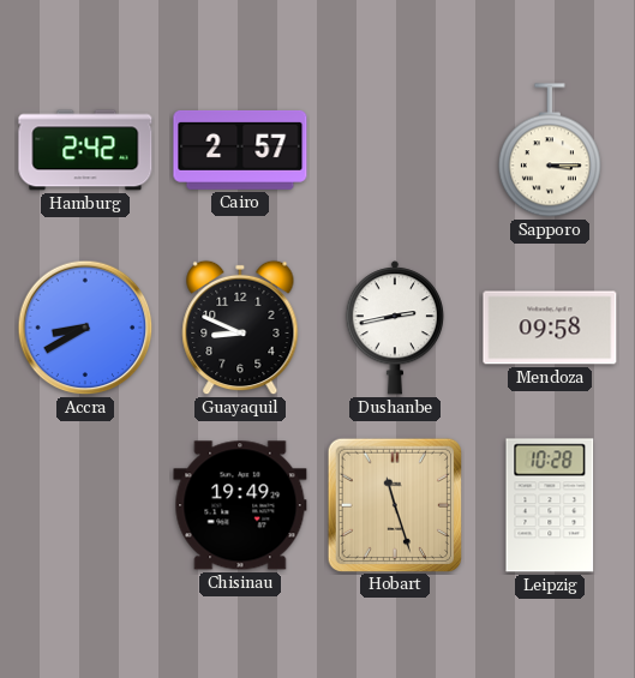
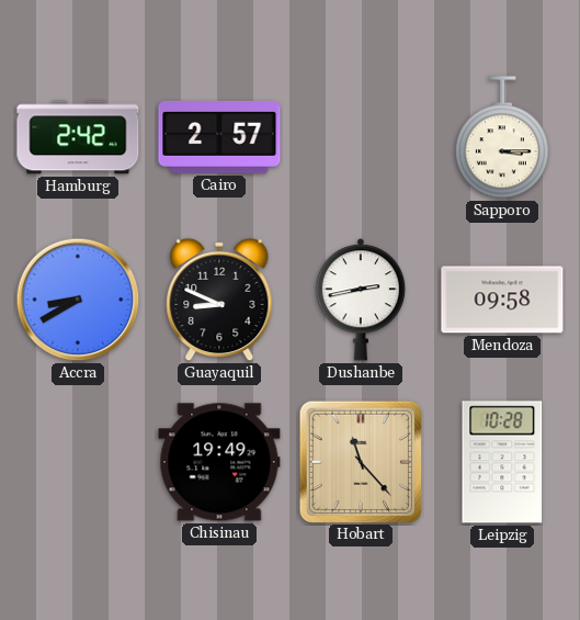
Hobart: 11:27 -> 11:23 (360, 461)
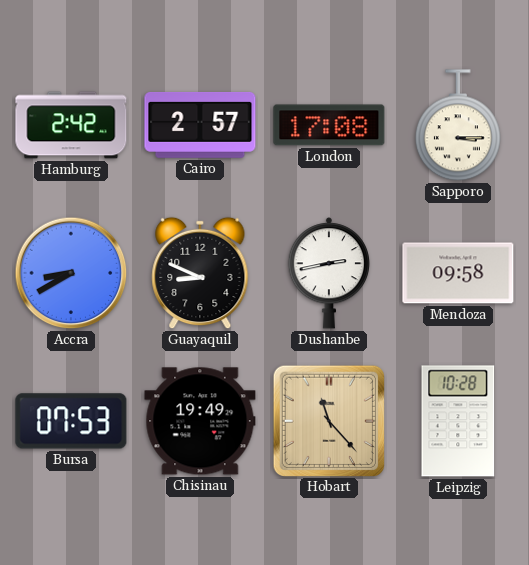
London: none -> 17:08 (329, 125)
Bursa: none -> 07:53 (71, 421)
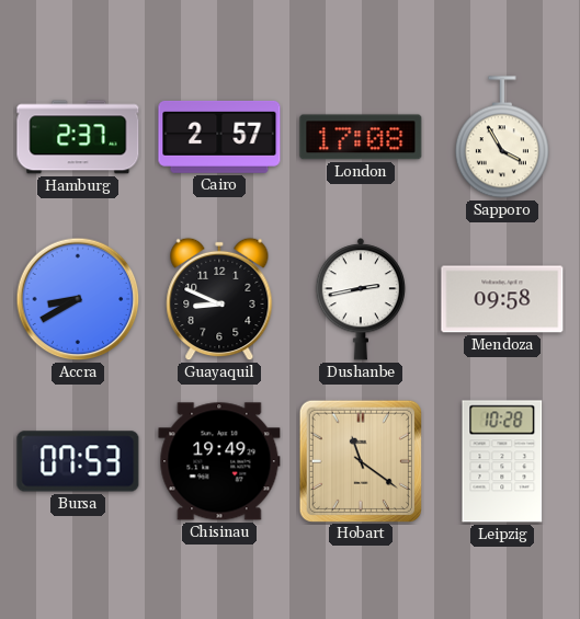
Hamburg: 2:42 -> 2:37 (78, 137)
Sapporo: 3:15 -> 3:55 (502, 138)
Hobart: 11:23 -> 11:21 (360, 460)
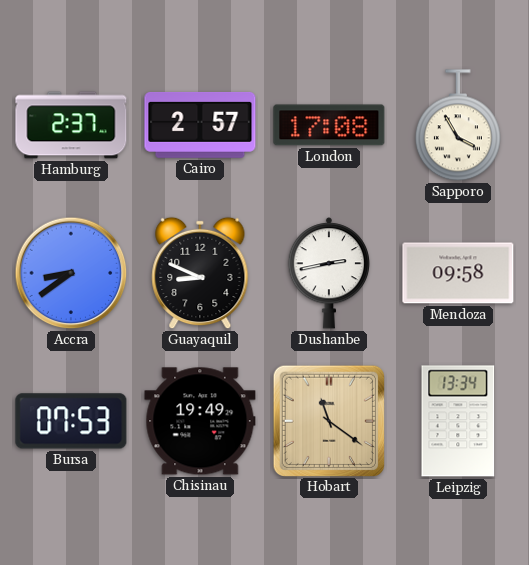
Accra: 8:40 -> 8:39 (71, 273)
Leipzig: 10:28 -> 13:34 (458, 421)
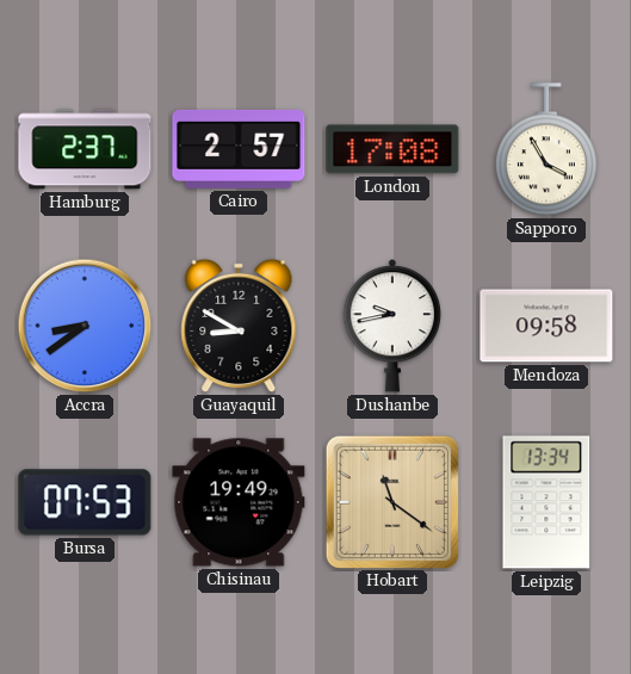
Guayaquil: 8:49 -> 8:50 (239, 326)
Dushanbe: 2:43 -> 9:43 (391, 326)
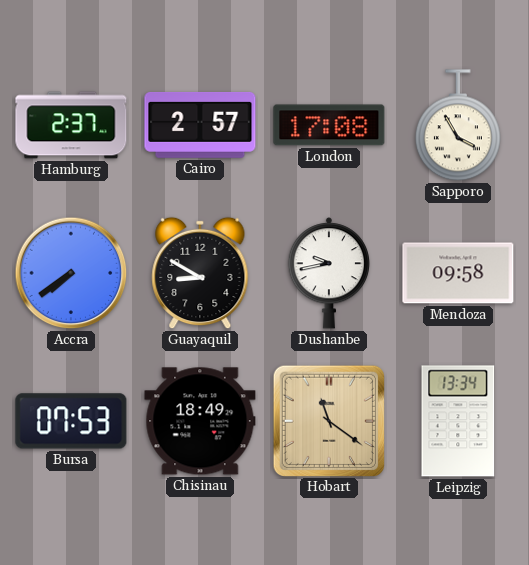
Accra: 8:39 -> 7:39 (71, 273)
Chisinau: 19:49 -> 18:49 (200, 421)
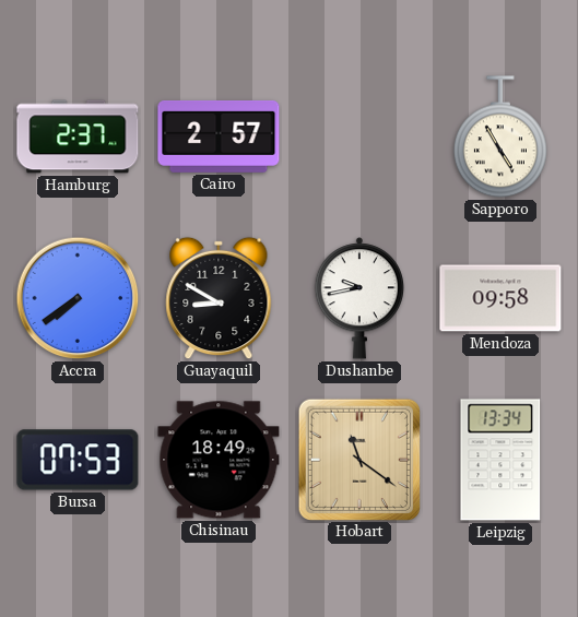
London: 17:08 -> none (329, 125)
Sapporo: 3:55 -> 4:55 (500, 138)
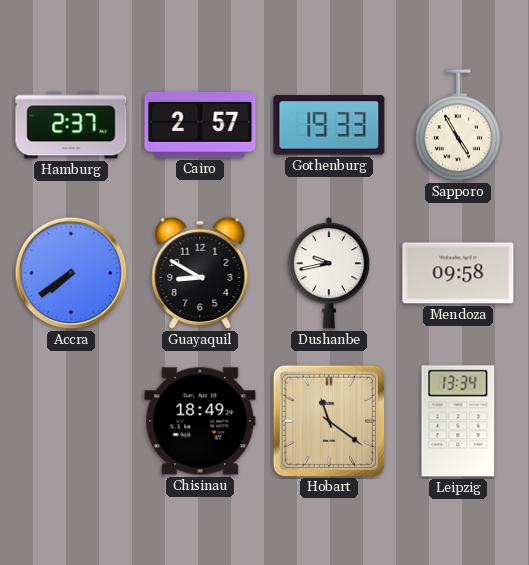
Gothenburg: none -> 19:33 (329, 125)
Bursa: 07:53 -> none (78, 460)
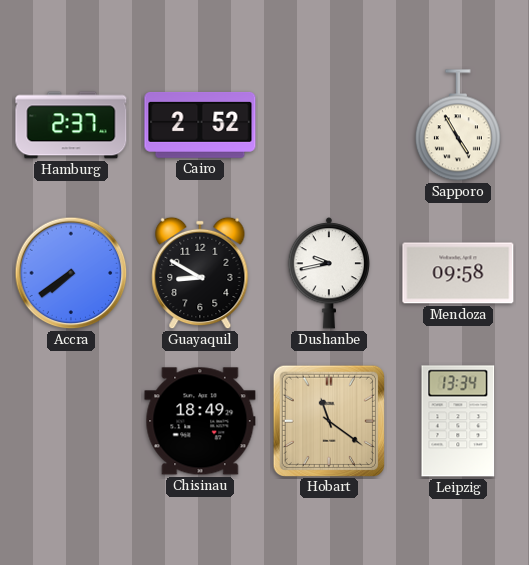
Cairo: 2:57 -> 2:52 (200, 125)
Gothenburg: 19:33 -> none (329, 125)
